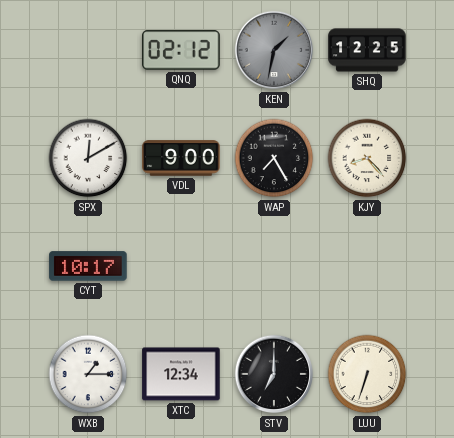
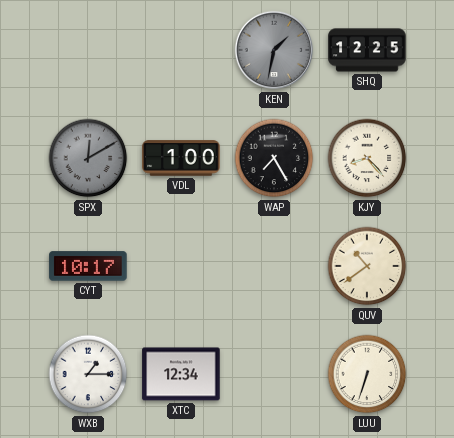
QNQ: 02:12 -> none (181, 50)
SPX dial: white -> grey (88, 158)
VDL: 9:00 -> 1:00 (181, 158)
QUV: none -> 10:39 (367, 266)
STV: 7:00 -> none (274, 374)
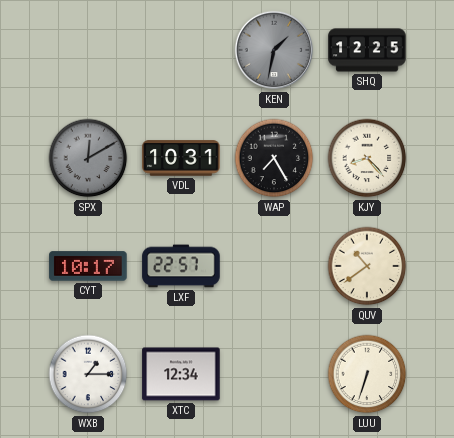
VDL: 1:00 -> 10:31 (181, 158)
LXF: none -> 22:57 (181, 266)
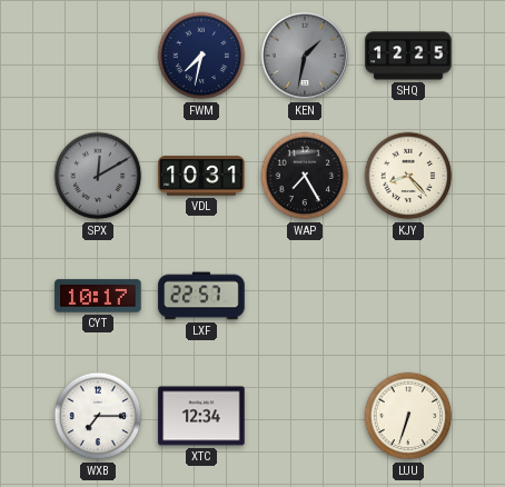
FWM: none -> 7:32 (201, 56)
QUV: 10:39 -> none (367, 266)
WXB: 1:15 -> 7:15 (98, 416)
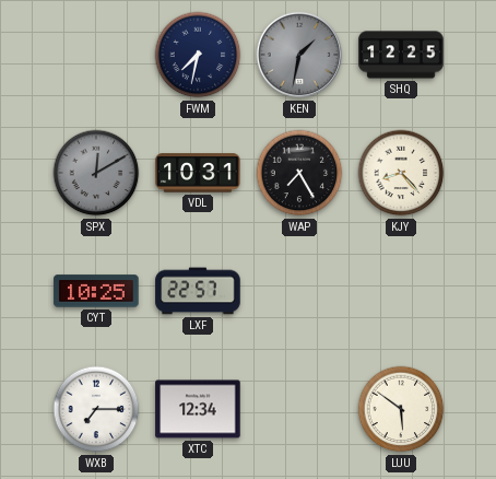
CYT: 10:17 -> 10:25 (96, 291)
LUU: 6:33 -> 5:51 (401, 409)
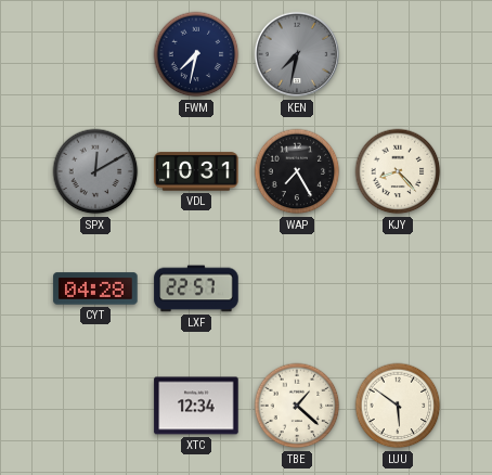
KEN: 1:32 -> 7:32 (297, 54)
SHQ: 12:25 -> none (401, 55)
CYT: 10:25 -> 04:28 (95, 288)
WXB: 7:15 -> none (96, 409)
TBE: none -> 1:22 (297, 406)
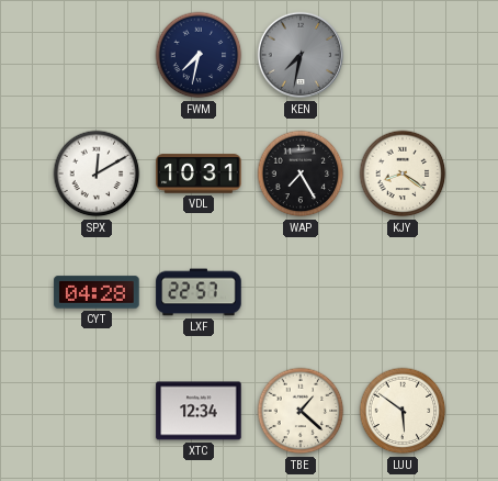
SPX dial: grey -> white (97, 174)
KJY: 8:23 -> 8:21 (403, 174)
